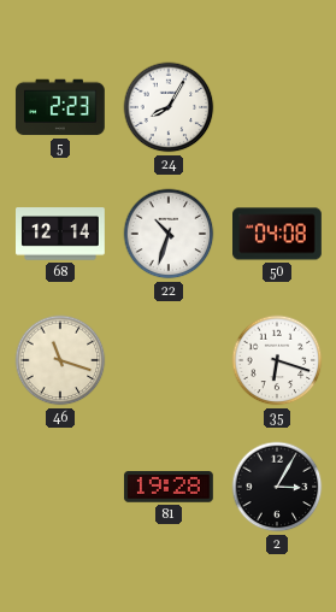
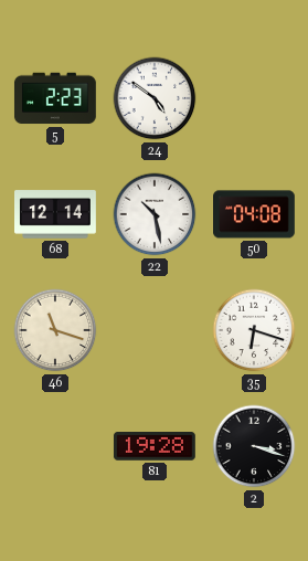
24: 8:05 -> 4:51 (155, 98)
22: 10:33 -> 10:28 (155, 214)
2: 3:05 -> 3:18 (254, 446)
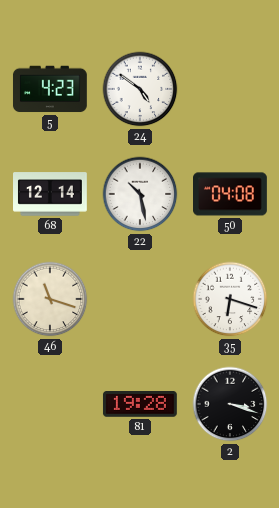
5: 2:23 -> 4:23 (50, 89)
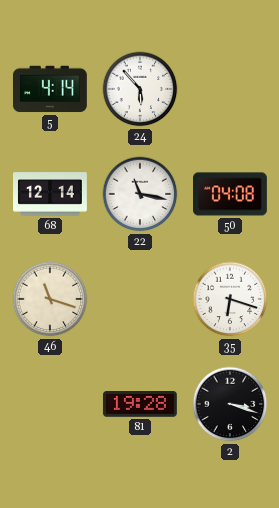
5: 4:23 -> 4:14 (50, 89)
24: 4:51 -> 5:53 (140, 89)
22: 10:28 -> 11:17 (140, 194)
